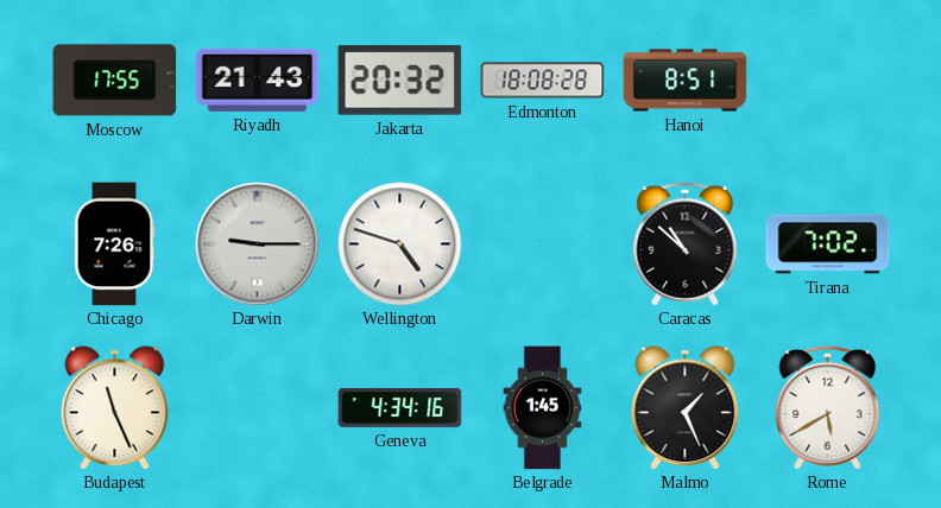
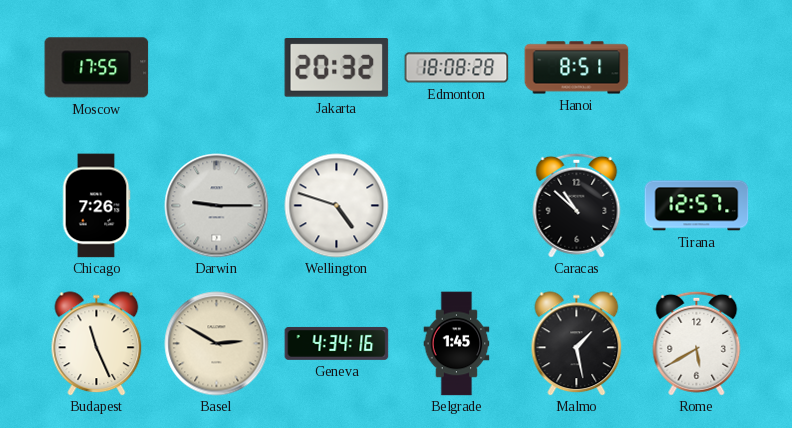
Riyadh: 21:43 -> none (258, 80)
Tirana: 7:02 -> 12:57 (697, 206)
Basel: none -> 2:50 (217, 344)
Malmo: 1:26 -> 1:28 (577, 344)
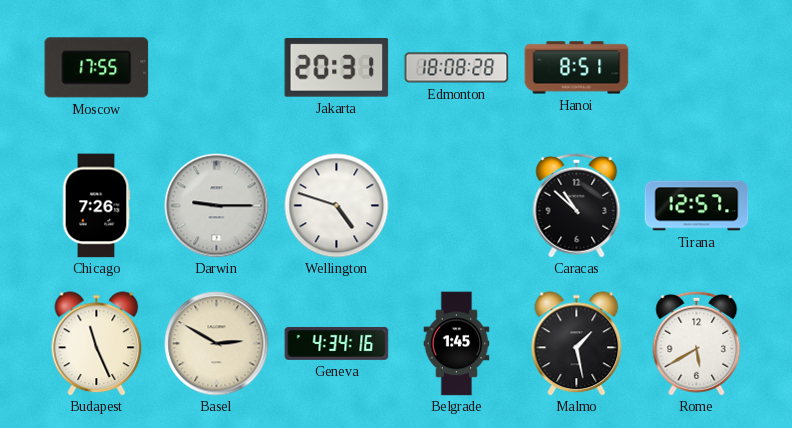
Jakarta: 20:32 -> 20:31 (337, 68)
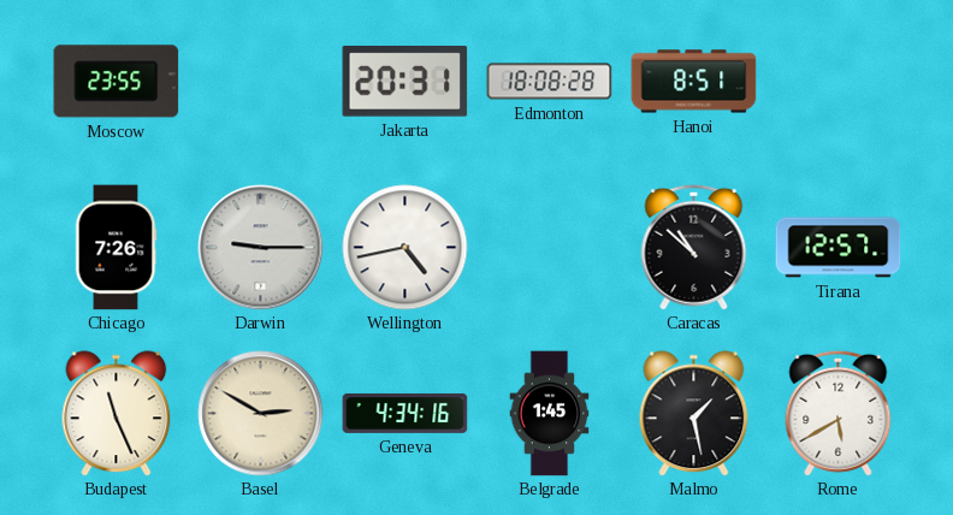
Moscow: 17:55 -> 23:55 (117, 82)
Wellington: 4:48 -> 4:43 (406, 248)
